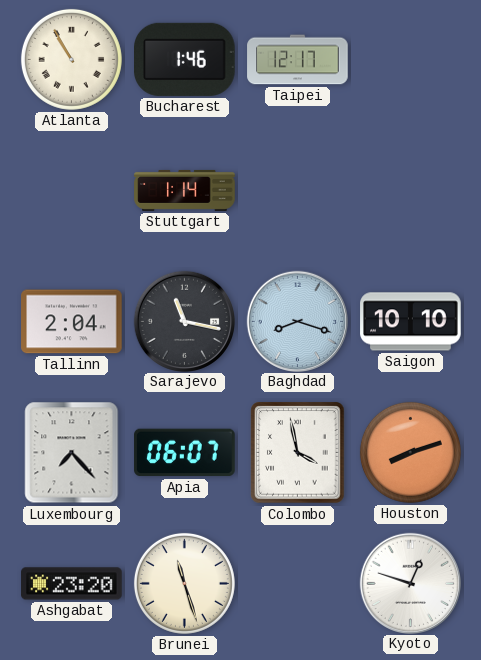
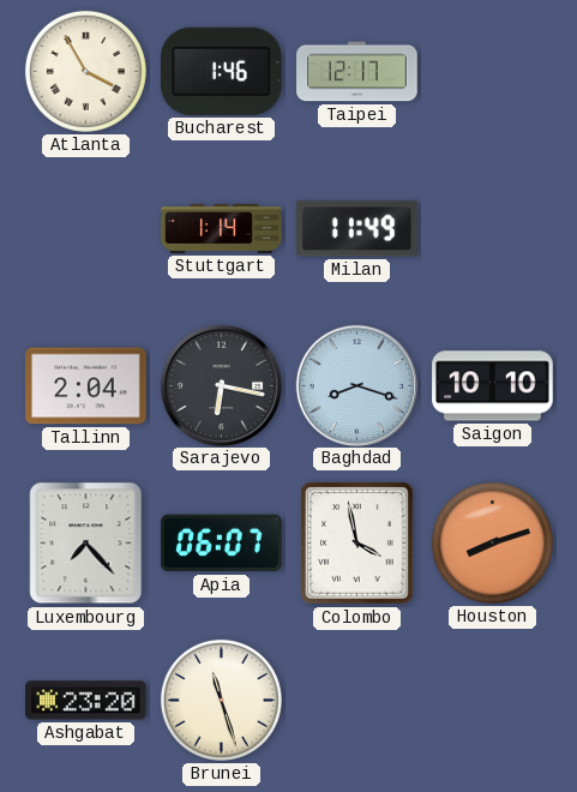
Atlanta: 10:55 -> 3:55 (85, 71)
Milan: none -> 11:49 (357, 229)
Sarajevo: 11:17 -> 6:17 (221, 385)
Kyoto: 12:48 -> none (410, 583)
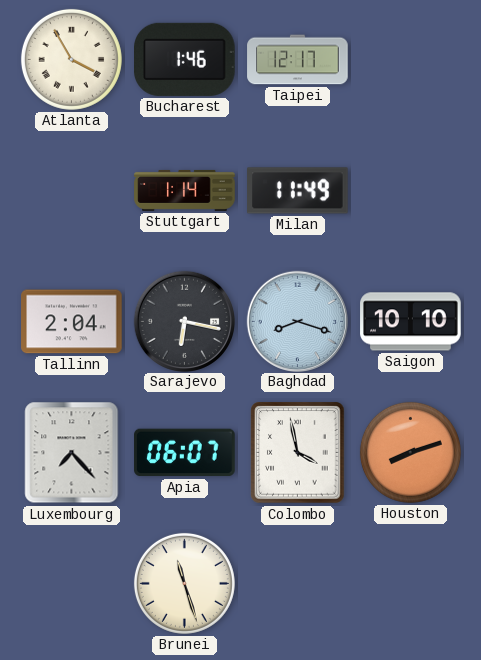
Ashgabat: 23:20 -> none (86, 701)
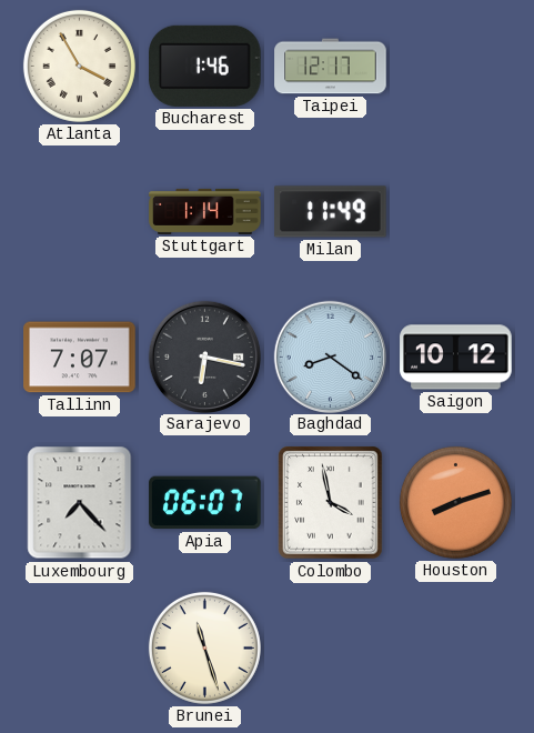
Tallinn: 2:04 -> 7:07 (80, 358)
Baghdad: 8:18 -> 8:21 (330, 357)
Saigon: 10:10 -> 10:12 (456, 358)
